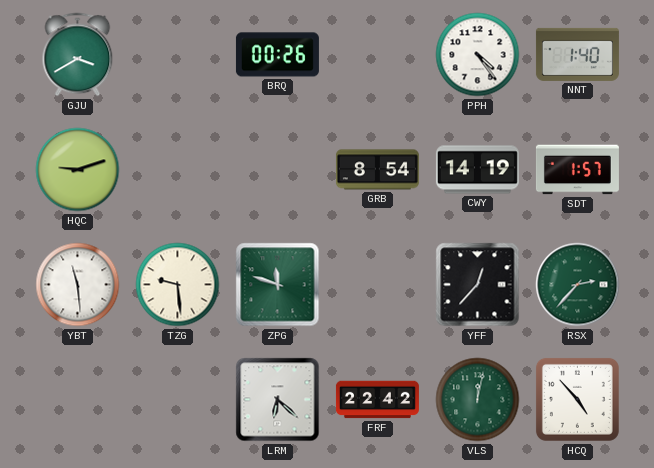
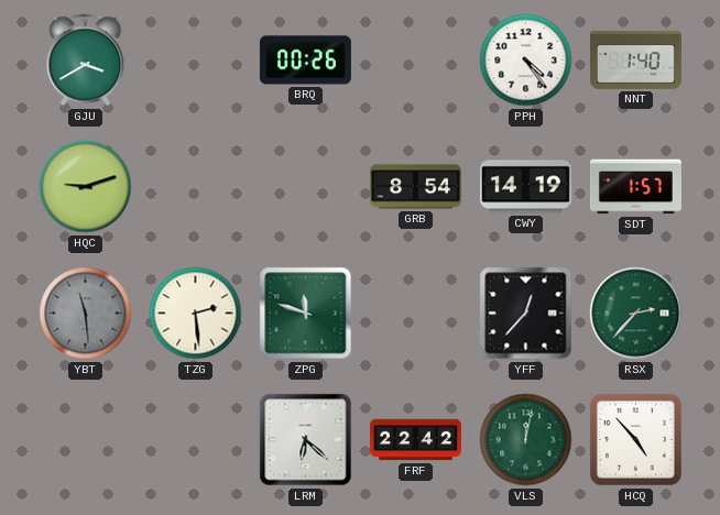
YBT dial: white -> grey (86, 314)
TZG: 9:29 -> 2:29 (196, 314)
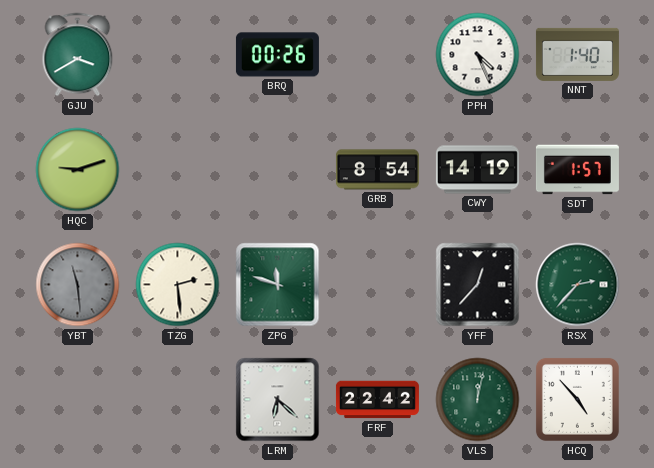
PPH: 4:24 -> 4:26 (478, 55)
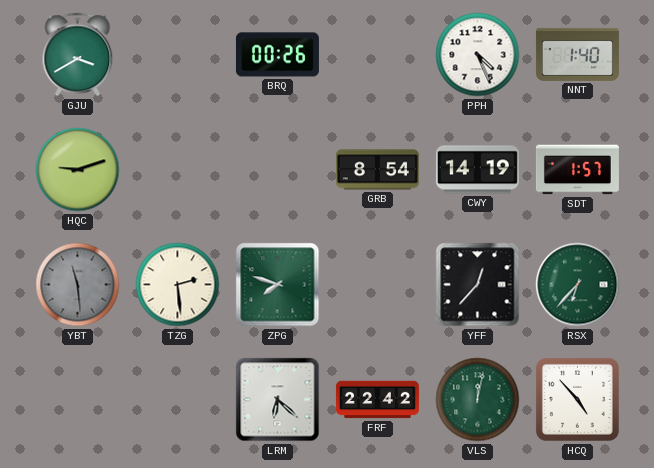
ZPG: 11:48 -> 7:48 (278, 285)
RSX: 2:37 -> 6:37 (578, 285)
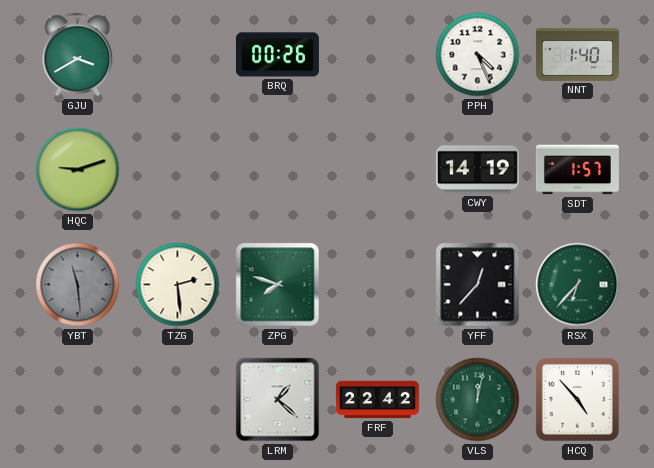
GRB: 8:54 -> none (377, 170)
LRM: 6:22 -> 1:22 (278, 400)
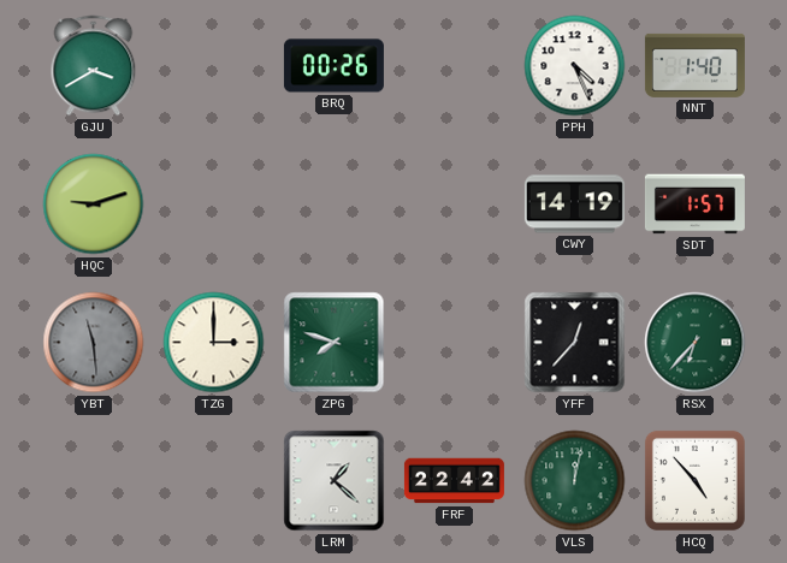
TZG: 2:29 -> 3:00 (214, 343)
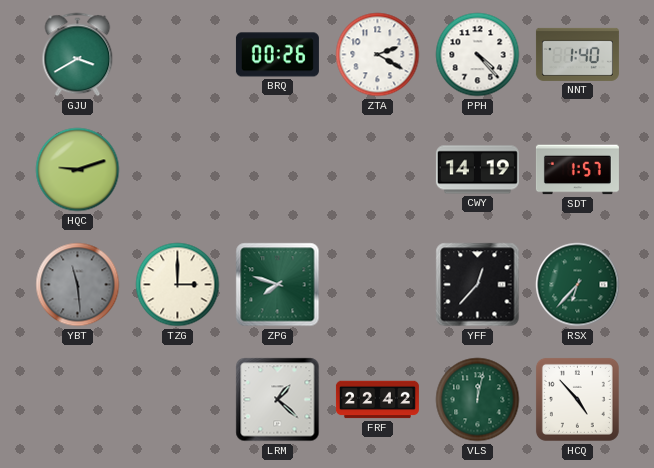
ZTA: none -> 2:20 (378, 55)
PPH: 4:26 -> 4:23 (478, 55)
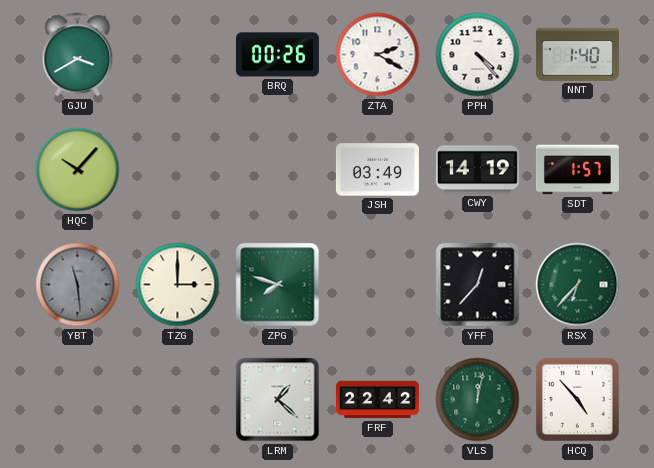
HQC: 9:12 -> 10:07 (78, 170)
JSH: none -> 03:49 (377, 170)
